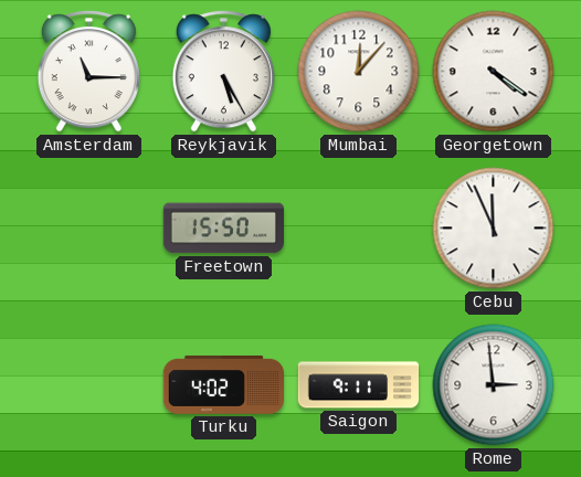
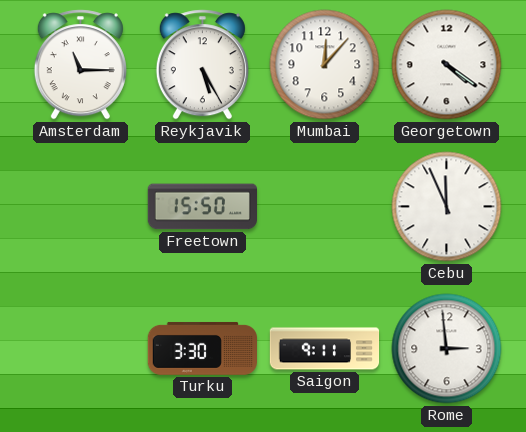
Turku: 4:02 -> 3:30 (202, 348)
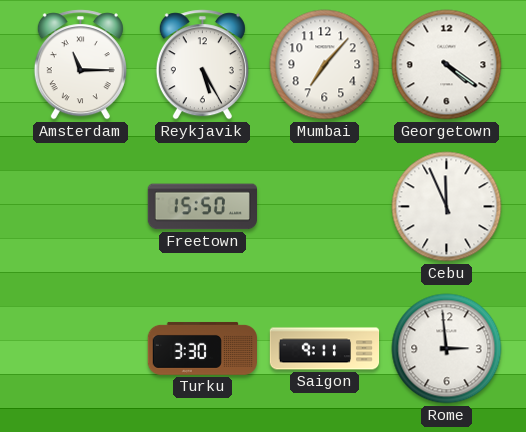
Mumbai: 12:07 -> 7:07 (325, 65)
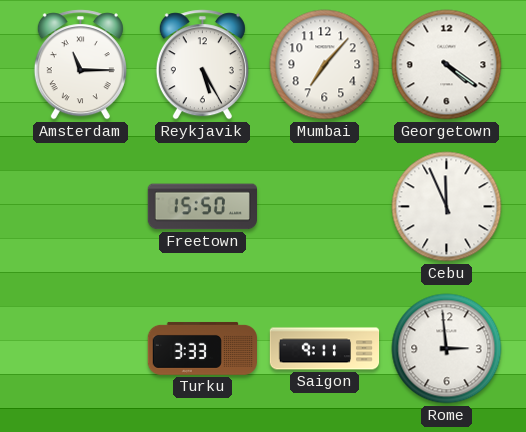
Turku: 3:30 -> 3:33 (202, 348)
